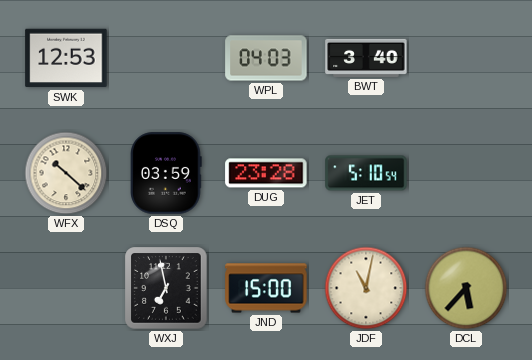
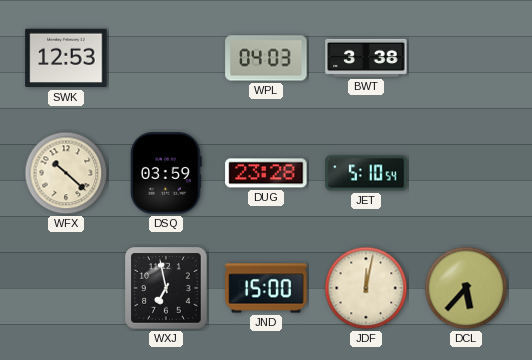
BWT: 3:40 -> 3:38 (366, 58)
JDF: 11:02 -> 12:02 (366, 288)
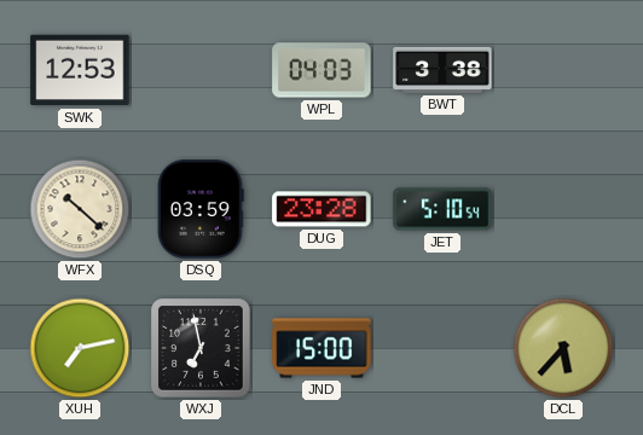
XUH: none -> 7:13 (80, 348)
JDF: 12:02 -> none (366, 288)
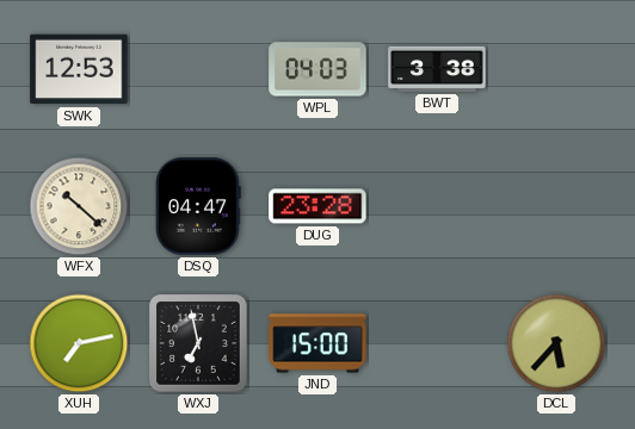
DSQ: 03:59 -> 04:47 (198, 206)
JET: 5:10 -> none (442, 209)
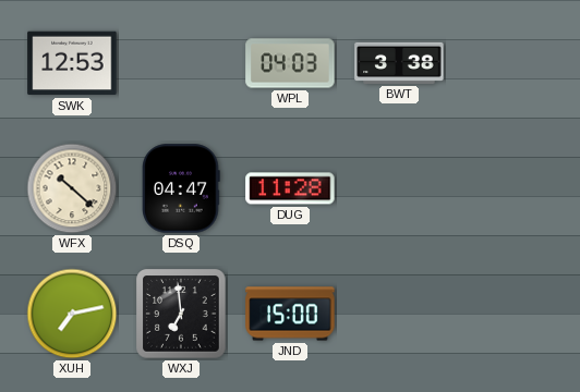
DUG: 23:28 -> 11:28 (290, 188)
WXJ: 6:58 -> 6:59 (181, 314)
DCL: 5:37 -> none (556, 343)
